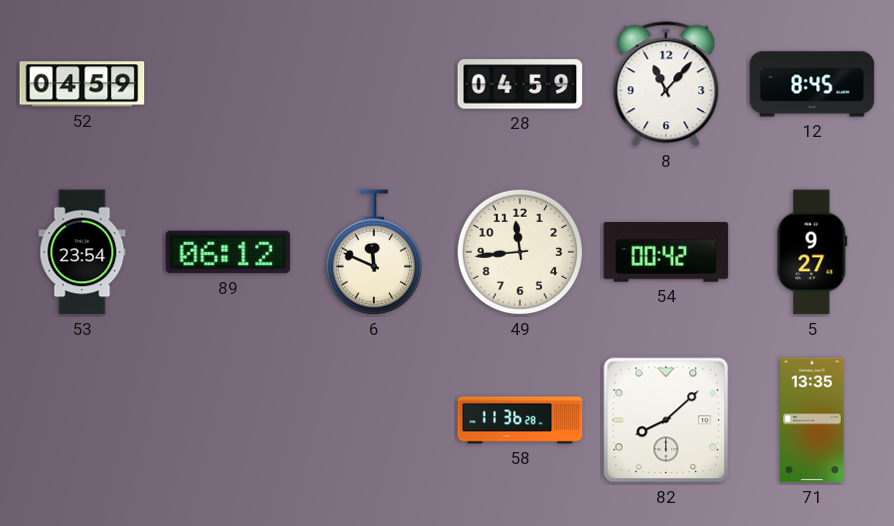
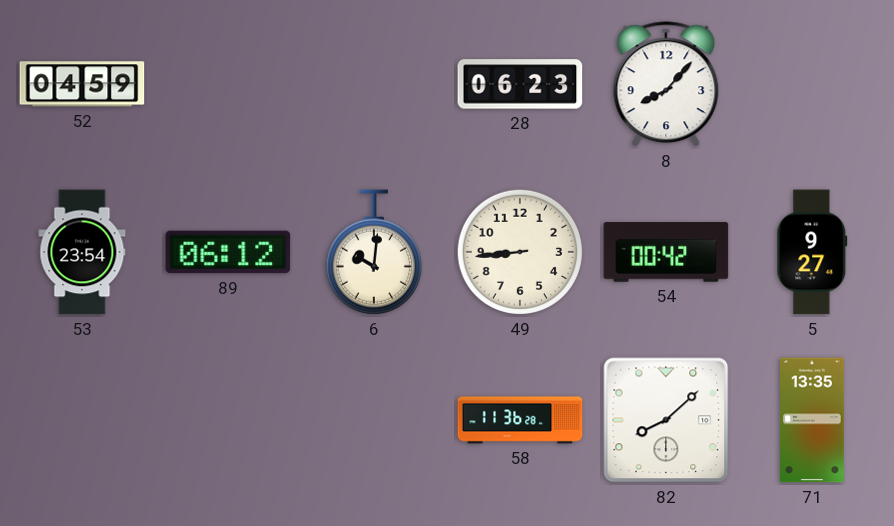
28: 04:59 -> 06:23 (520, 84)
8: 11:07 -> 8:07 (666, 85)
12: 8:45 -> none (812, 84)
6: 11:49 -> 10:01 (374, 252)
49: 11:44 -> 8:44 (520, 252)
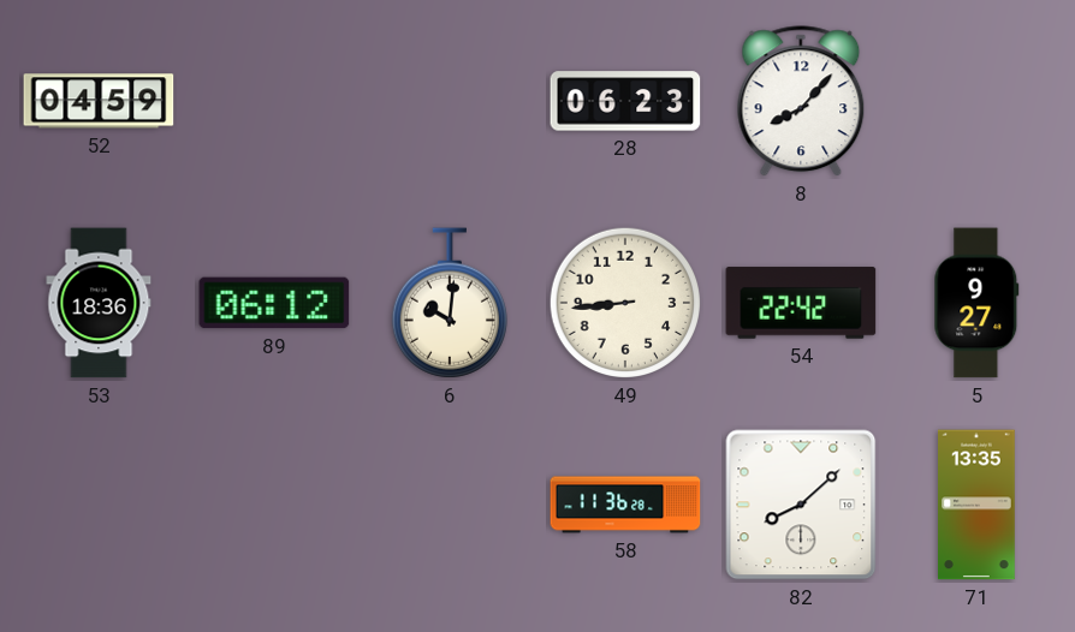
53: 23:54 -> 18:36 (99, 303)
54: 00:42 -> 22:42 (801, 303)
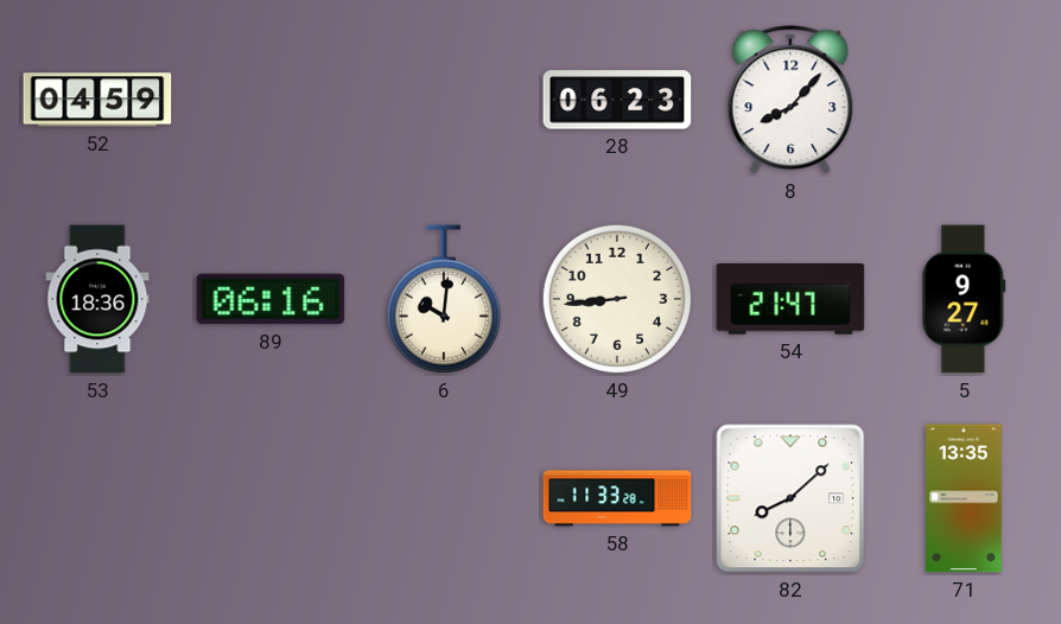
89: 06:12 -> 06:16 (271, 299)
54: 22:42 -> 21:47 (790, 299)
58: 11:36 -> 11:33 (617, 498)
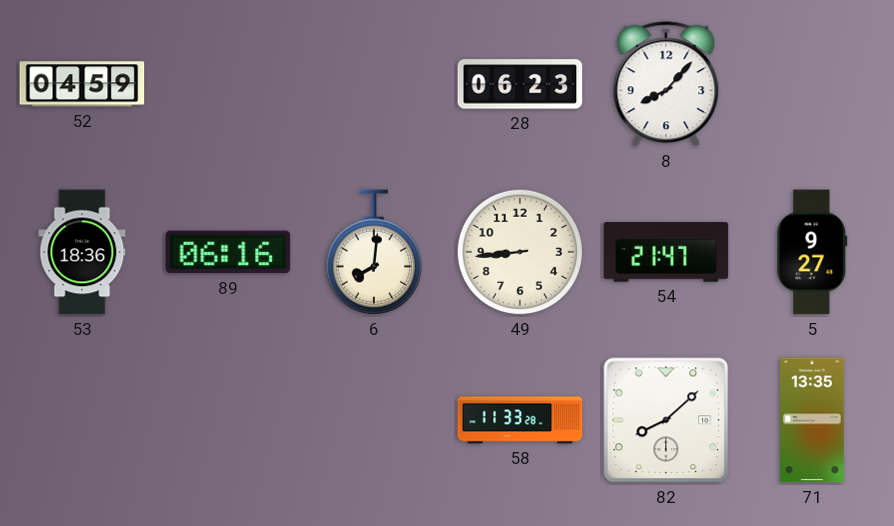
6: 10:01 -> 8:01 (374, 252)
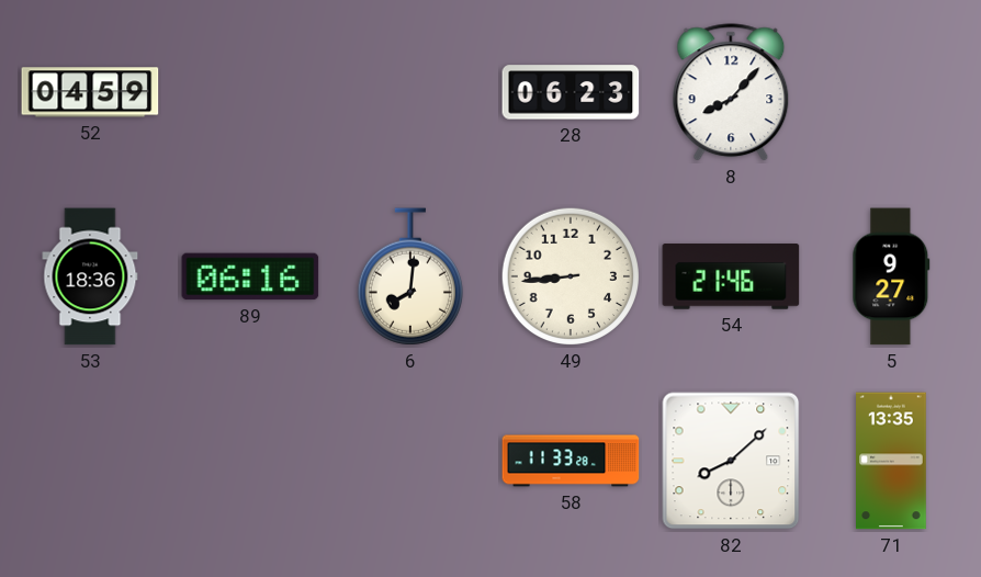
54: 21:47 -> 21:46 (731, 276)
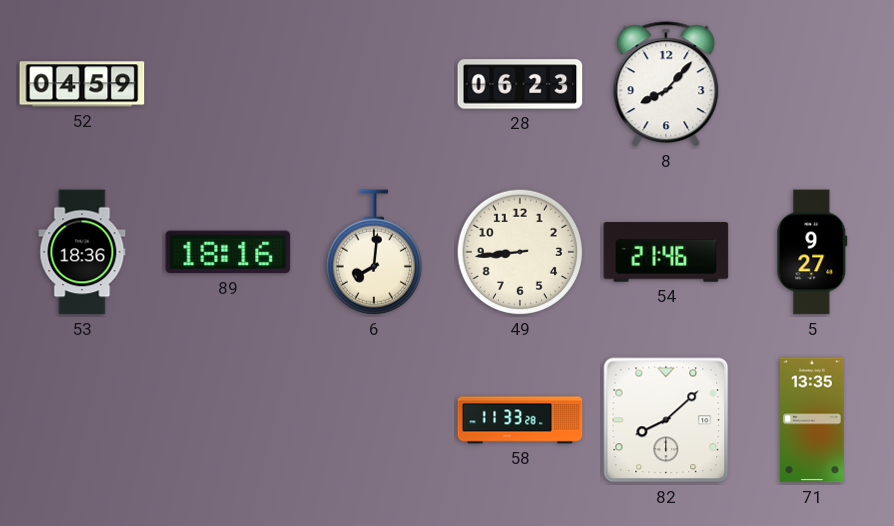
89: 06:16 -> 18:16 (228, 252)
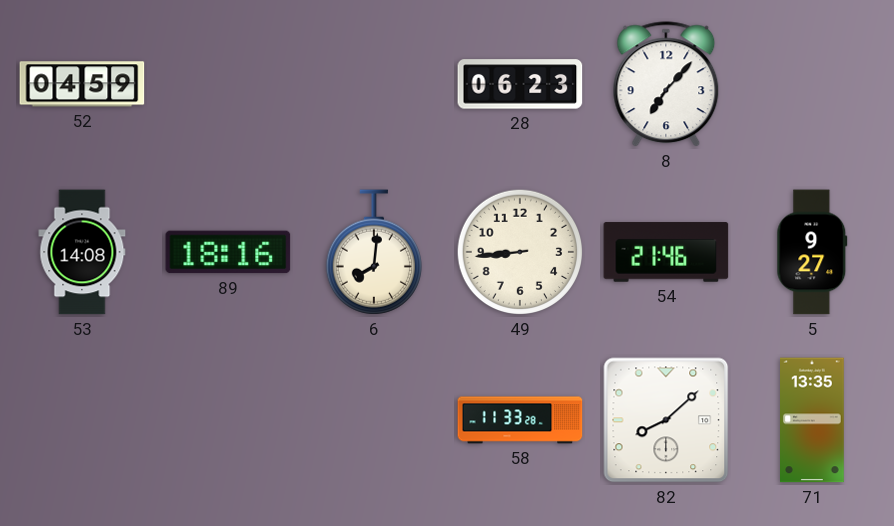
8: 8:07 -> 7:07 (666, 85)
53: 18:36 -> 14:08 (82, 252)
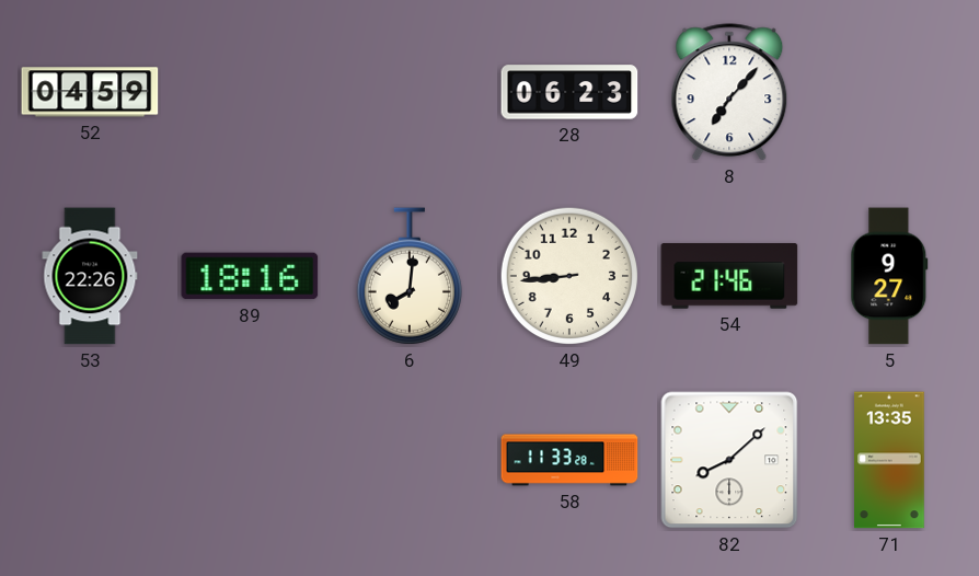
53: 14:08 -> 22:26 (90, 276)
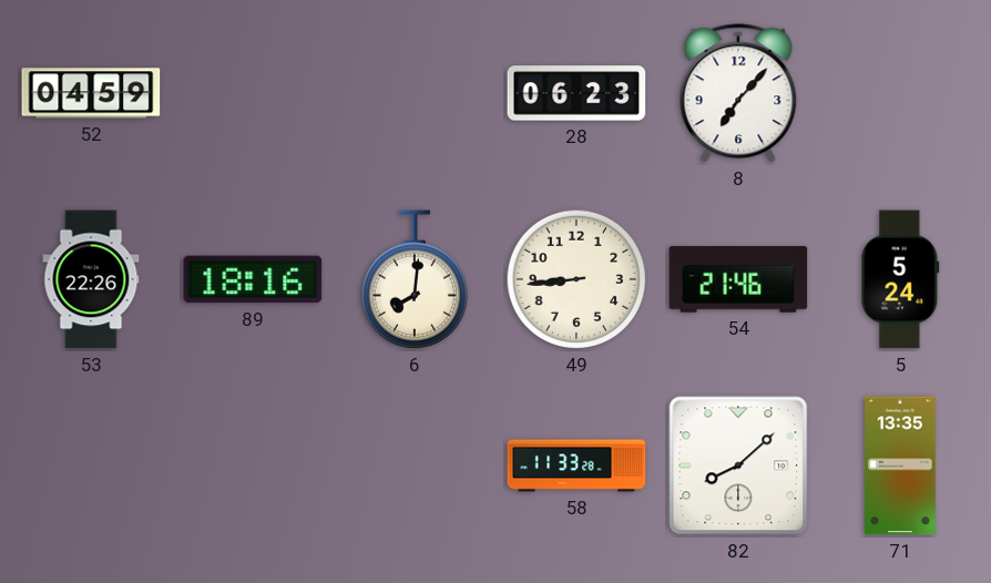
5: 9:27 -> 5:24 (900, 279)
